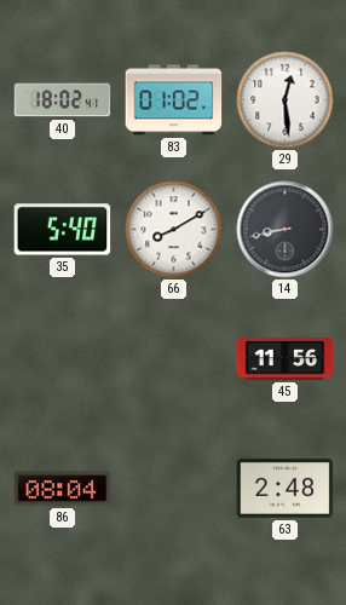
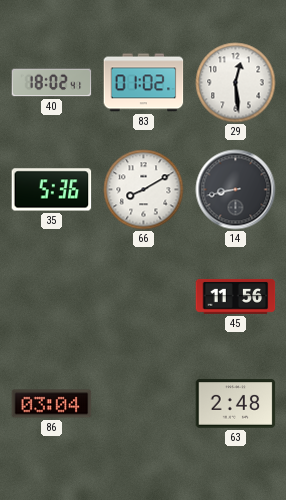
35: 5:40 -> 5:36 (52, 190)
86: 08:04 -> 03:04 (52, 404)
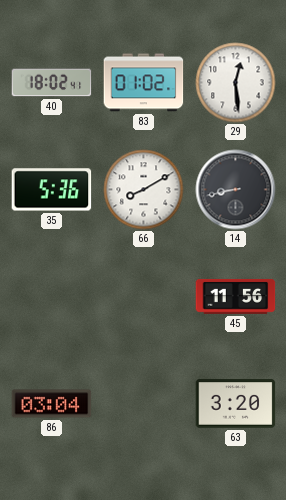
63: 2:48 -> 3:20 (236, 404)
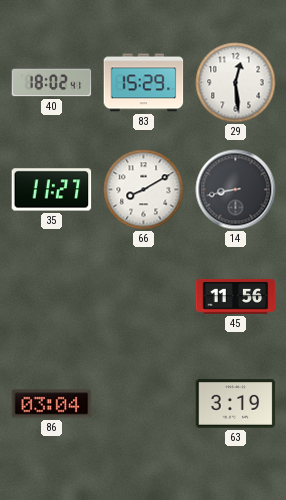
83: 01:02 -> 15:29 (144, 83)
35: 5:36 -> 11:27 (52, 190)
63: 3:20 -> 3:19 (236, 404)
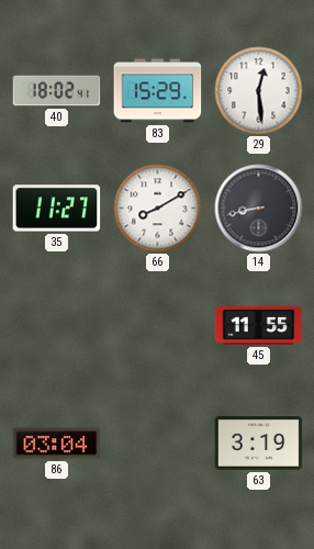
45: 11:56 -> 11:55 (259, 325)
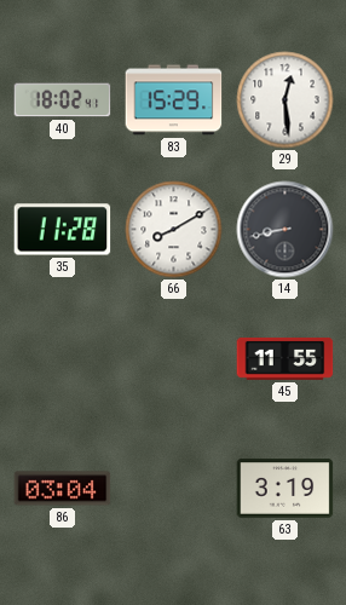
35: 11:27 -> 11:28 (63, 230)
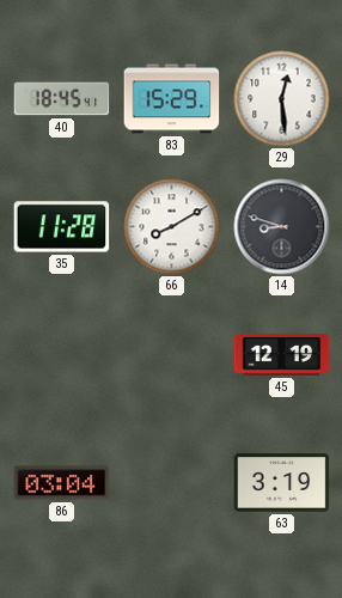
40: 18:02 -> 18:45 (62, 99)
14: 8:43 -> 8:48 (282, 227)
45: 11:55 -> 12:19 (282, 354)
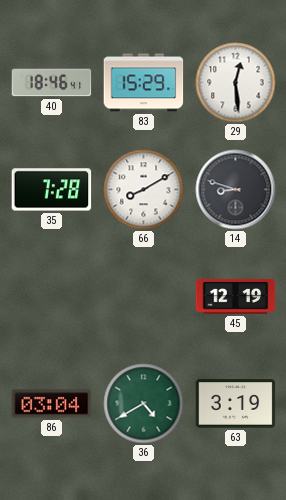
40: 18:45 -> 18:46 (52, 83)
35: 11:28 -> 7:28 (52, 190)
36: none -> 4:40 (144, 404)
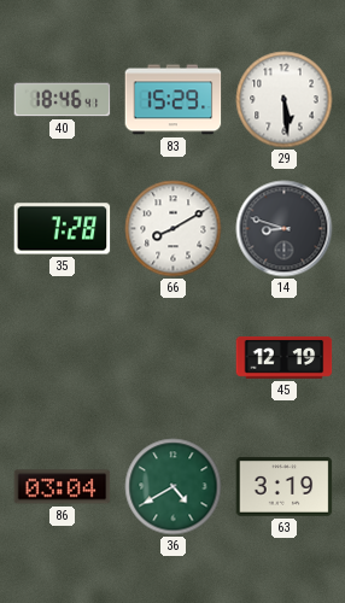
29: 12:29 -> 5:29 (285, 100)
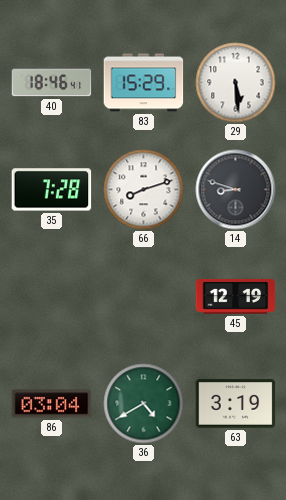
66: 8:10 -> 8:12 (144, 190)
